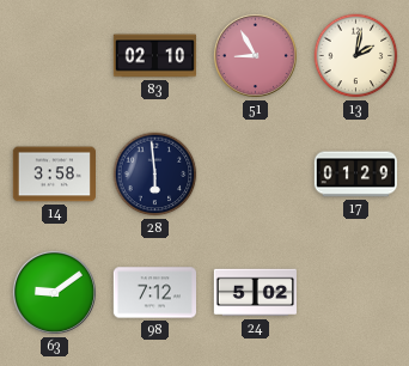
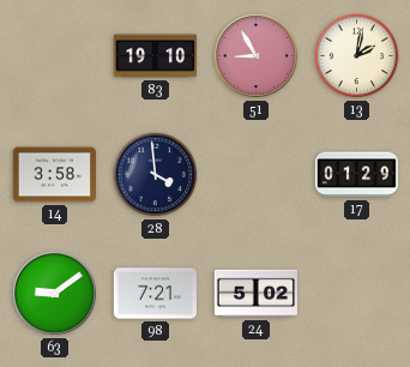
83: 02:10 -> 19:10 (155, 56)
28: 5:59 -> 3:59 (156, 175)
98: 7:12 -> 7:21 (155, 294)
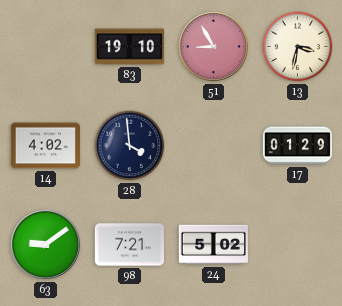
13: 2:02 -> 3:32 (298, 47)
14: 3:58 -> 4:02 (45, 146)
